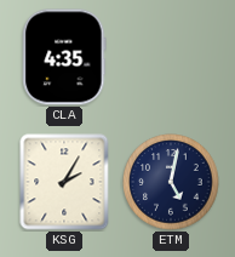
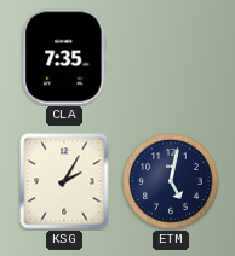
CLA: 4:35 -> 7:35 (64, 57)
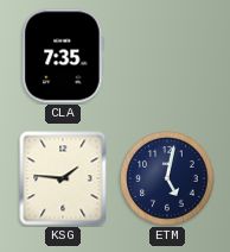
KSG: 2:05 -> 1:46 (63, 178)
